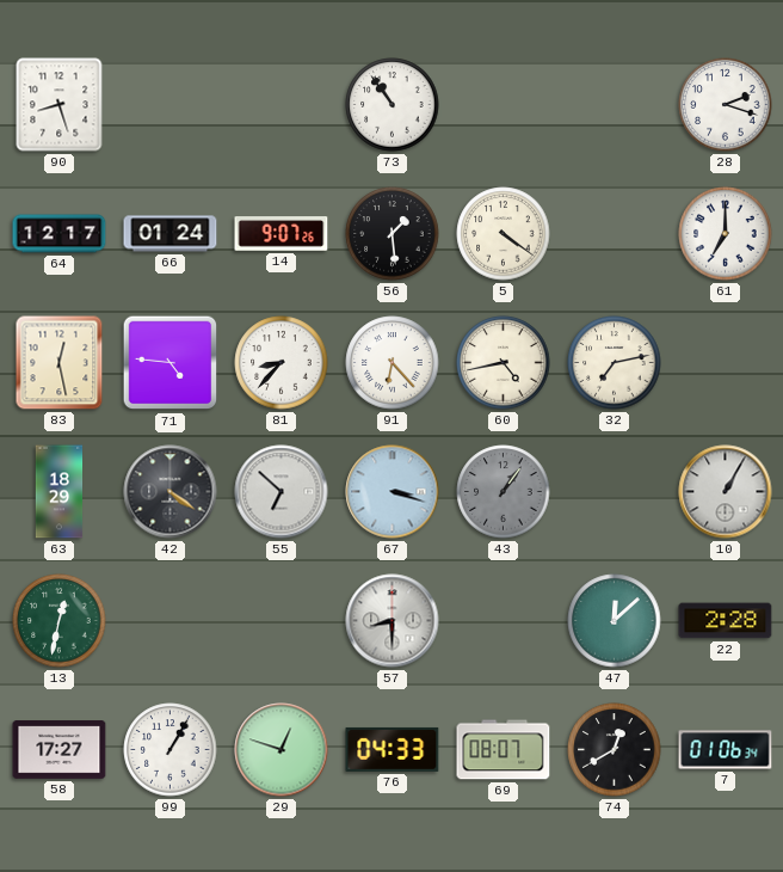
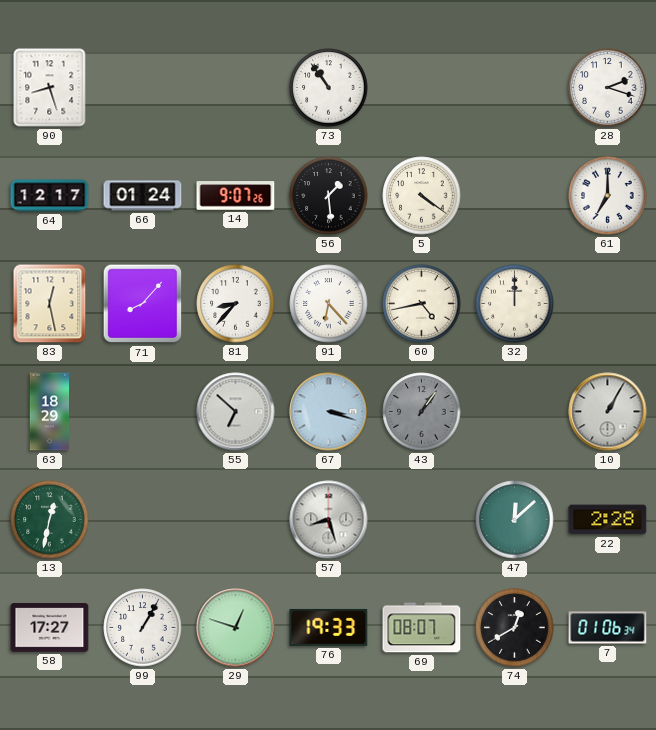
71: 4:46 -> 8:07 (143, 304)
32: 7:13 -> 12:00 (515, 304)
42: 4:21 -> none (171, 492)
57: 8:30 -> 8:27 (329, 520)
76: 04:33 -> 19:33 (329, 627)
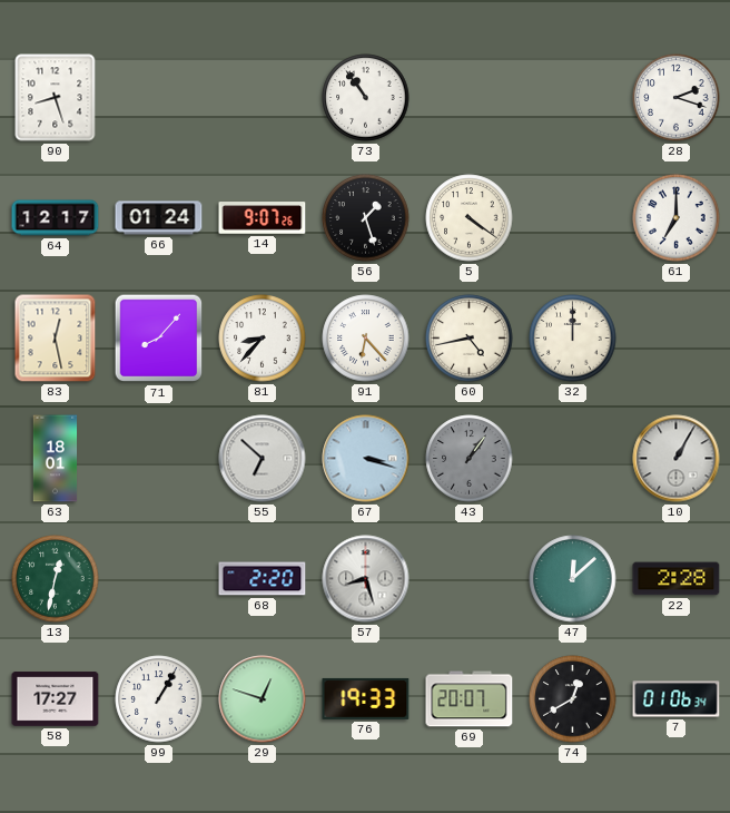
56: 1:29 -> 1:27 (366, 218)
63: 18:29 -> 18:01 (56, 459)
68: none -> 2:20 (263, 579)
69: 08:07 -> 20:07 (470, 699)
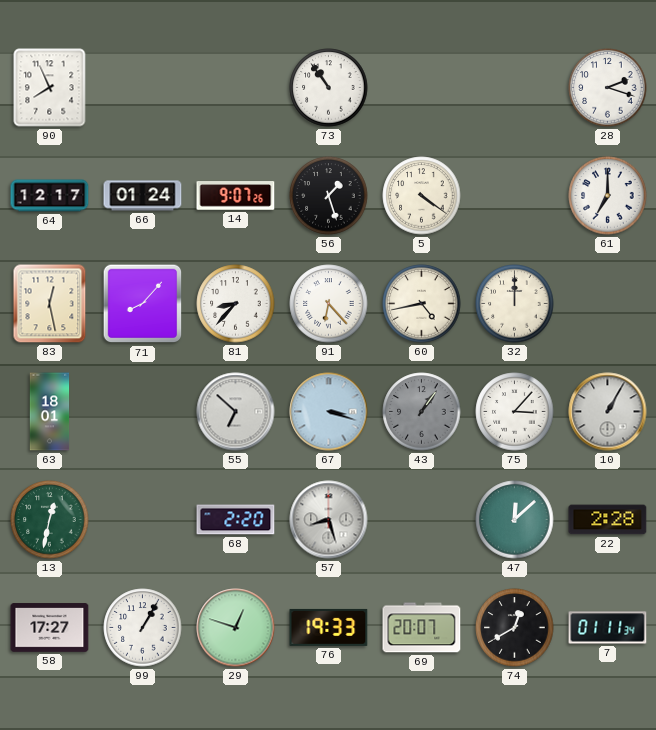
90: 8:27 -> 7:56 (50, 88)
75: none -> 3:07 (515, 412)
7: 01:06 -> 01:11 (608, 628)
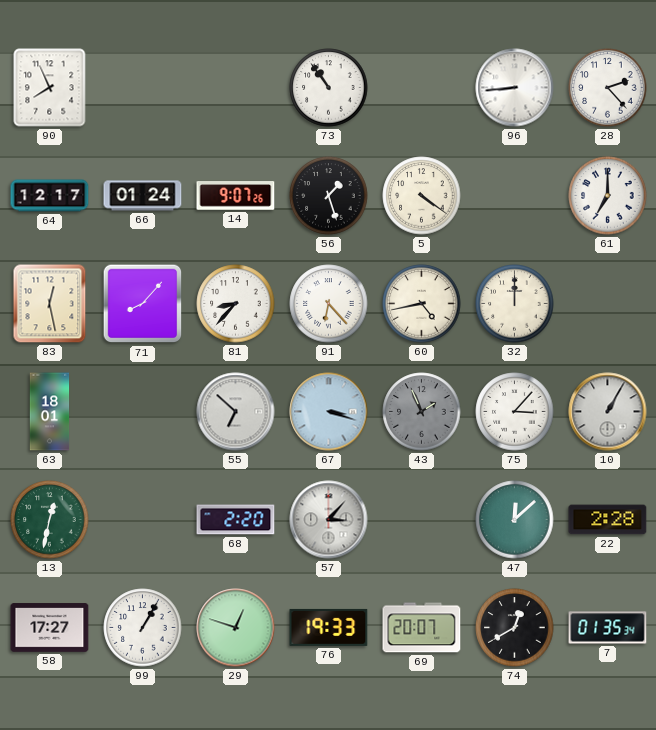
96: none -> 8:44 (515, 88)
28: 2:18 -> 2:23 (608, 88)
43: 1:06 -> 1:56 (422, 412)
57: 8:27 -> 3:07 (329, 520)
7: 01:11 -> 01:35 (608, 628)
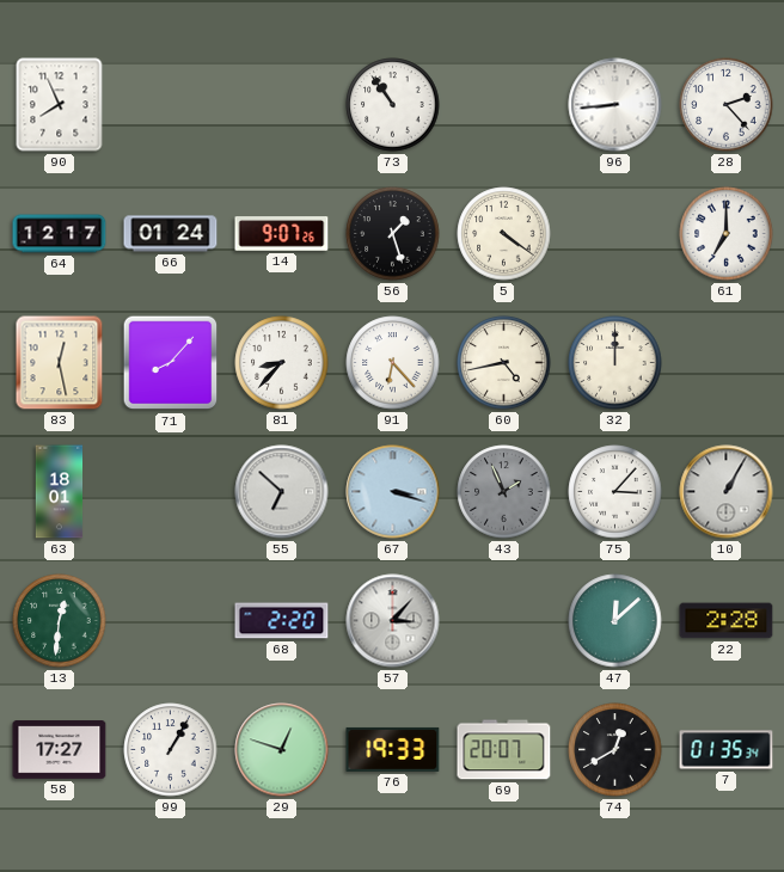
13: 12:32 -> 12:31 (60, 621)
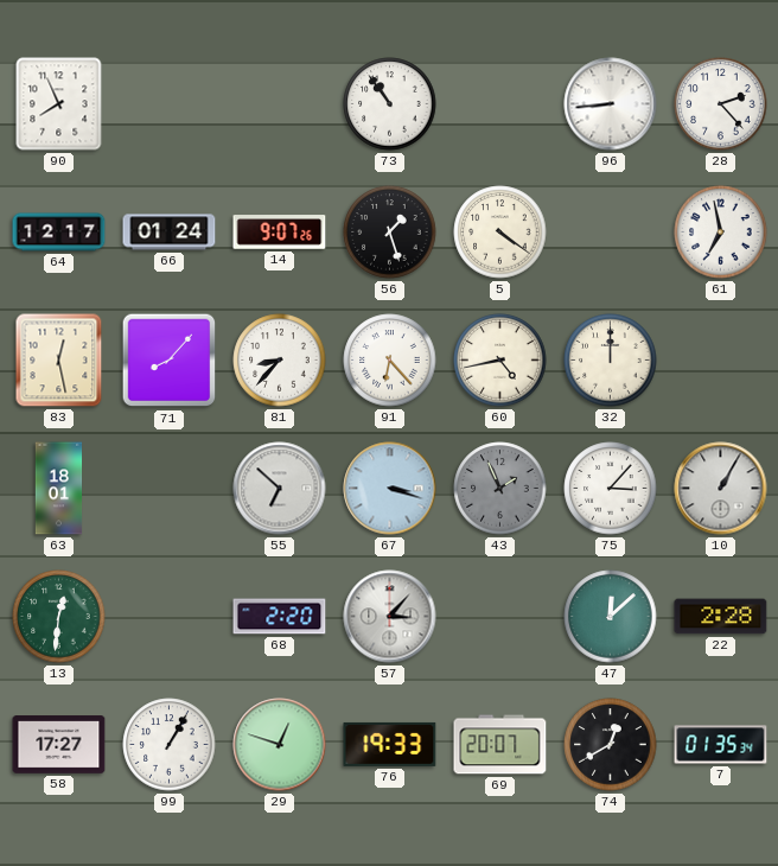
61: 7:00 -> 6:58 (721, 233)
